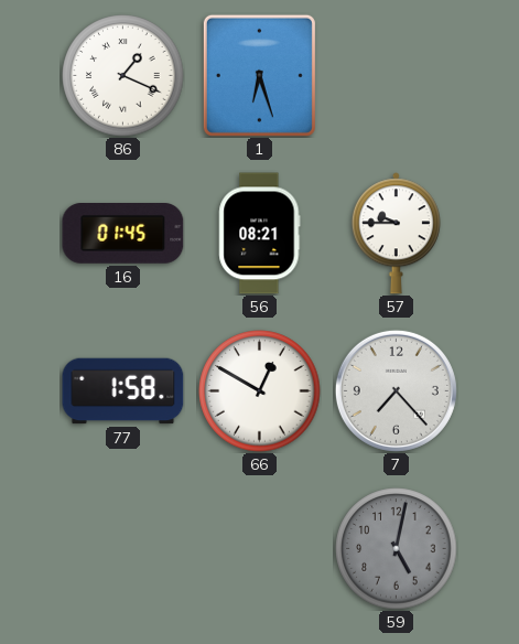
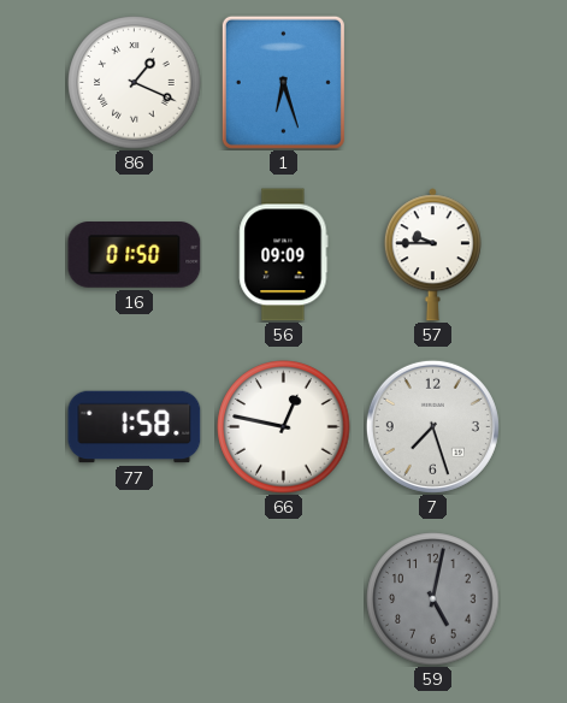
16: 01:45 -> 01:50 (135, 255)
56: 08:21 -> 09:09 (284, 255)
66: 12:50 -> 12:47 (284, 427)
7: 7:23 -> 7:27 (432, 426)
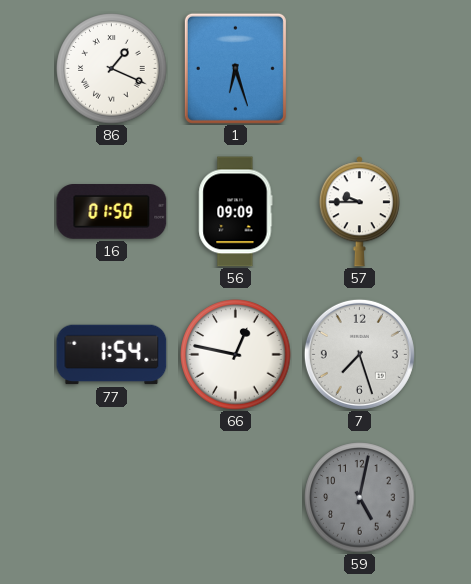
77: 1:58 -> 1:54 (112, 355)
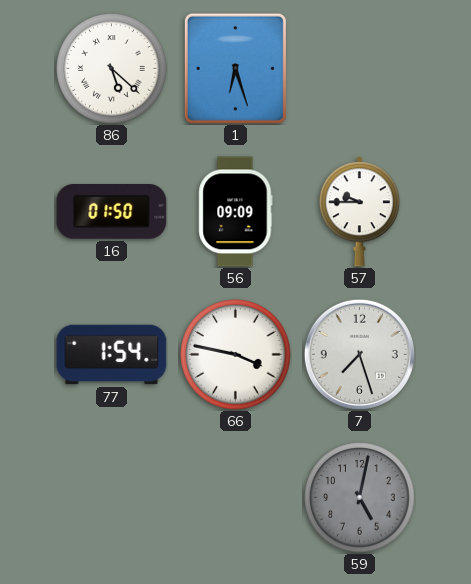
86: 1:19 -> 5:22 (112, 69)
66: 12:47 -> 3:47 (236, 355)
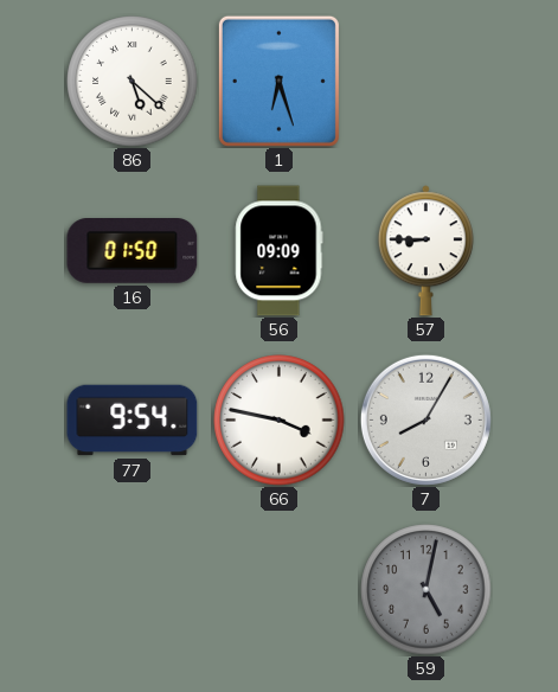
57: 9:45 -> 8:45 (425, 251)
77: 1:54 -> 9:54 (133, 421)
7: 7:27 -> 8:05 (425, 419)
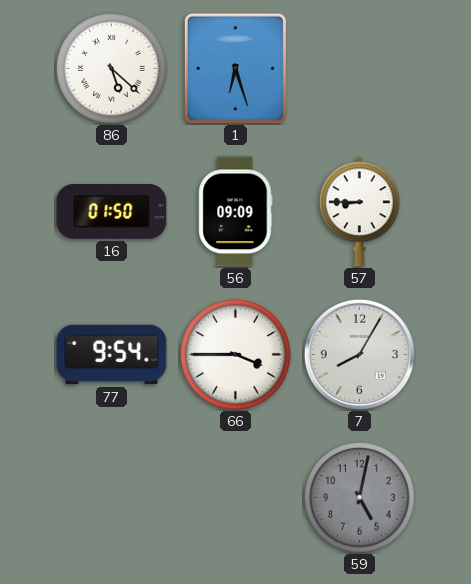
66: 3:47 -> 3:45 (236, 355)
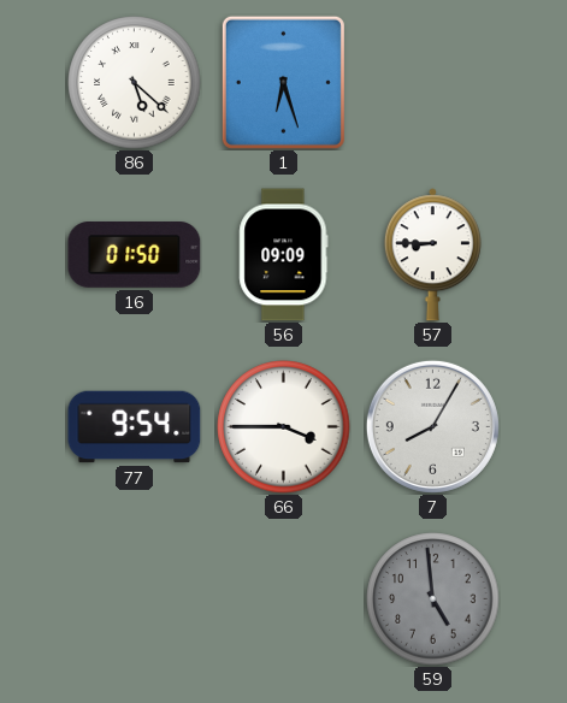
59: 5:02 -> 4:59 (433, 599)
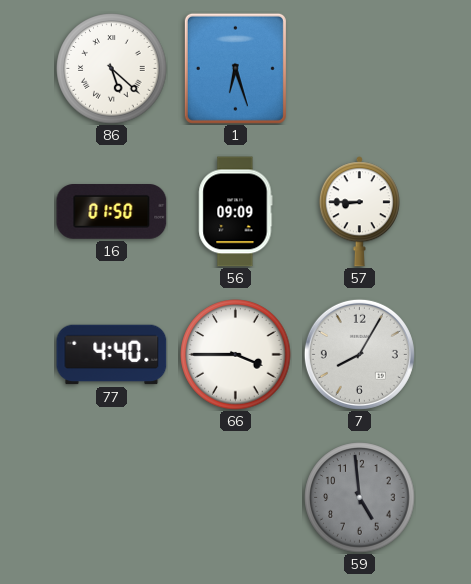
77: 9:54 -> 4:40 (112, 355)
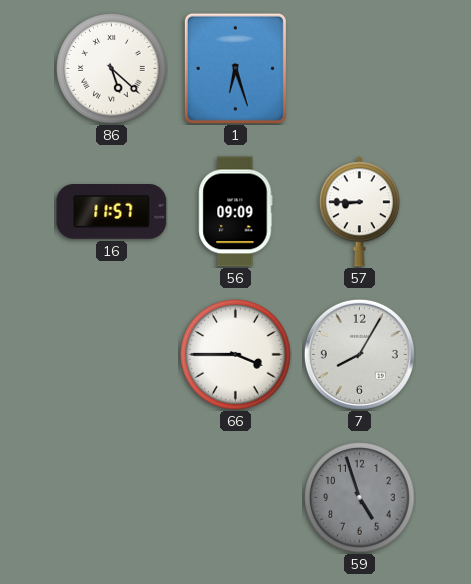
16: 01:50 -> 11:57 (112, 212)
77: 4:40 -> none (112, 355)
59: 4:59 -> 4:57 (360, 498)
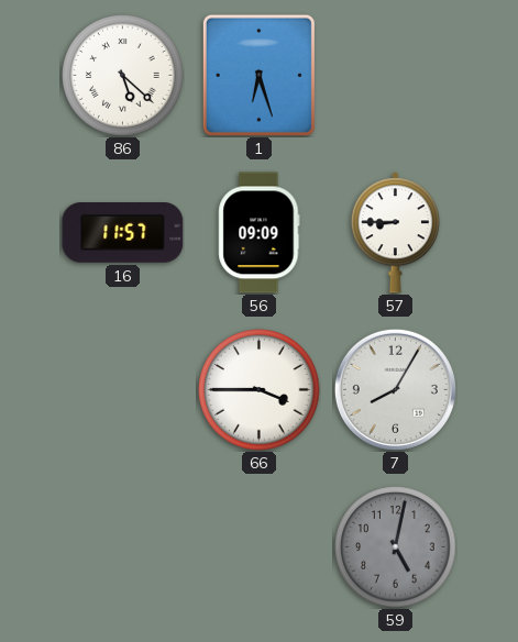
59: 4:57 -> 5:02 (396, 547)
